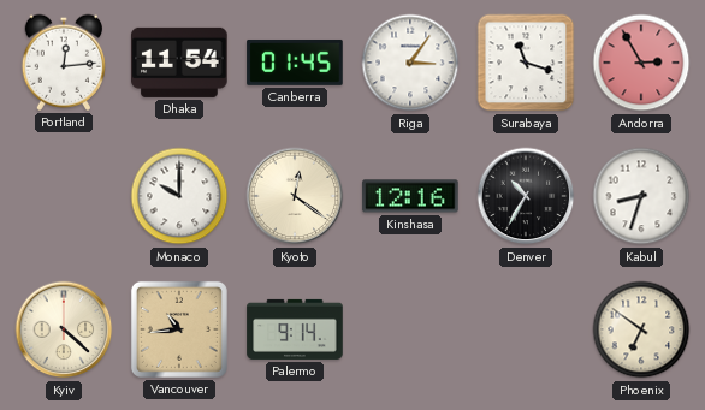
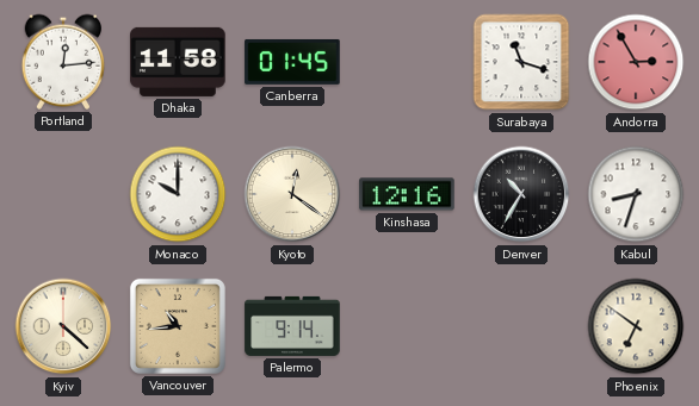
Dhaka: 11:54 -> 11:58 (178, 62)
Riga: 3:06 -> none (410, 63)
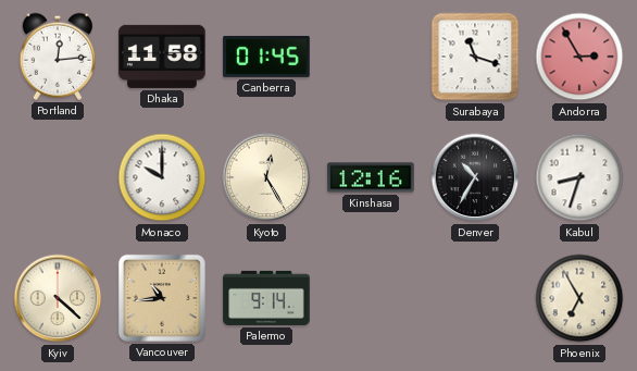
Kyoto: 12:21 -> 12:25 (266, 177)
Phoenix: 6:51 -> 6:55 (579, 298)
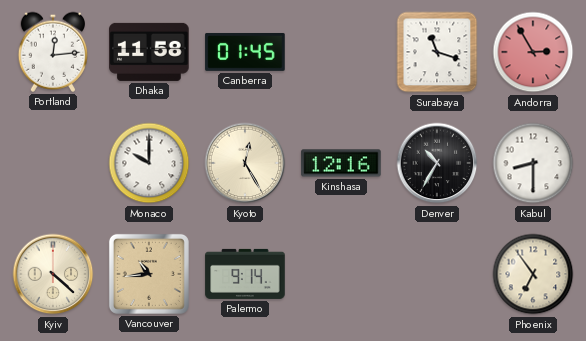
Kabul: 8:33 -> 8:30 (533, 163)
Phoenix: 6:55 -> 6:54 (533, 274)
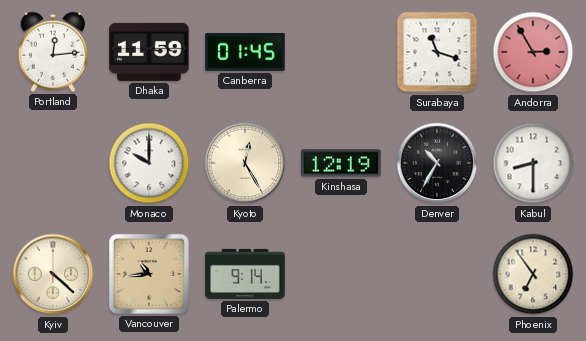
Dhaka: 11:58 -> 11:59 (149, 52)
Kinshasa: 12:16 -> 12:19 (341, 163)
